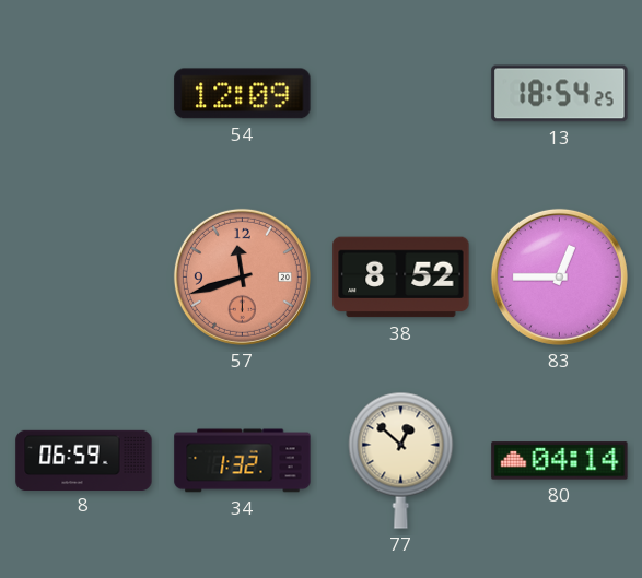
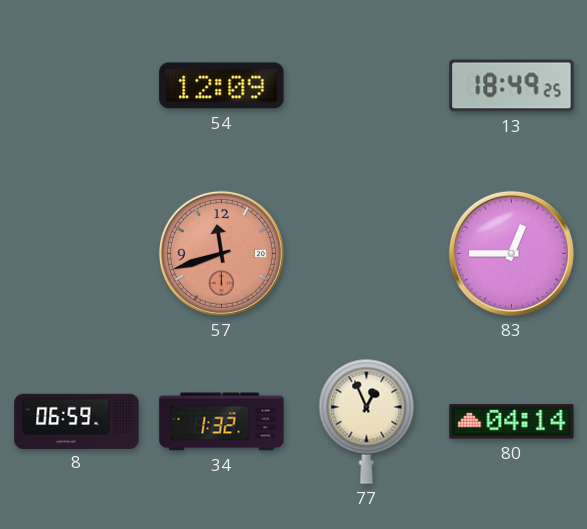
13: 18:54 -> 18:49 (512, 86)
38: 8:52 -> none (401, 278)
77: 12:52 -> 12:56 (367, 421)
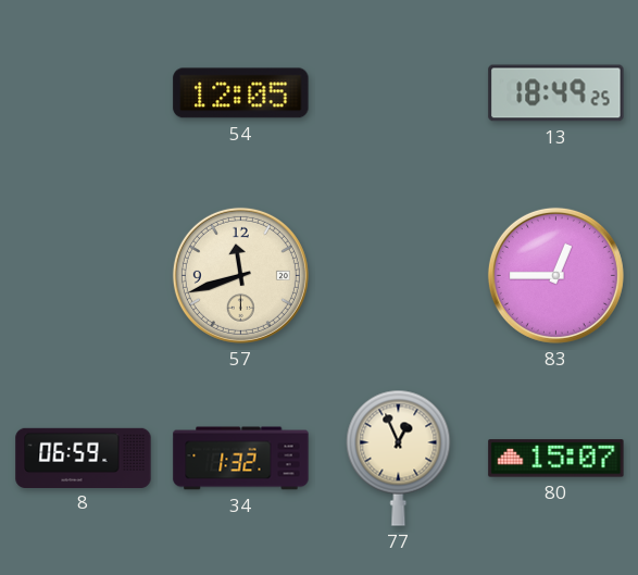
54: 12:09 -> 12:05 (241, 93)
57 dial: salmon -> cream (240, 275)
80: 04:14 -> 15:07 (556, 459)
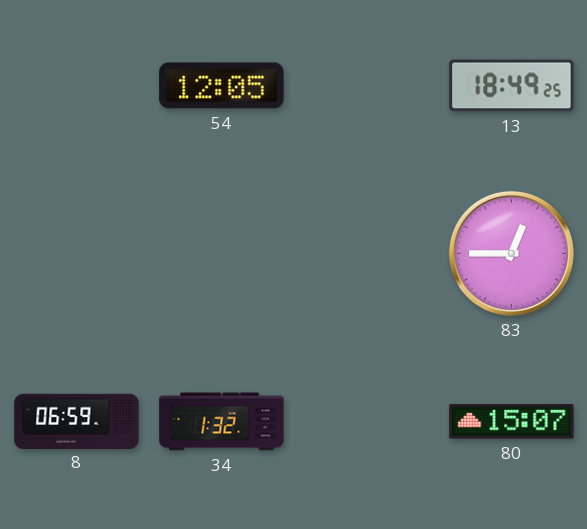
57: 11:42 -> none (240, 275)
77: 12:56 -> none (399, 458)
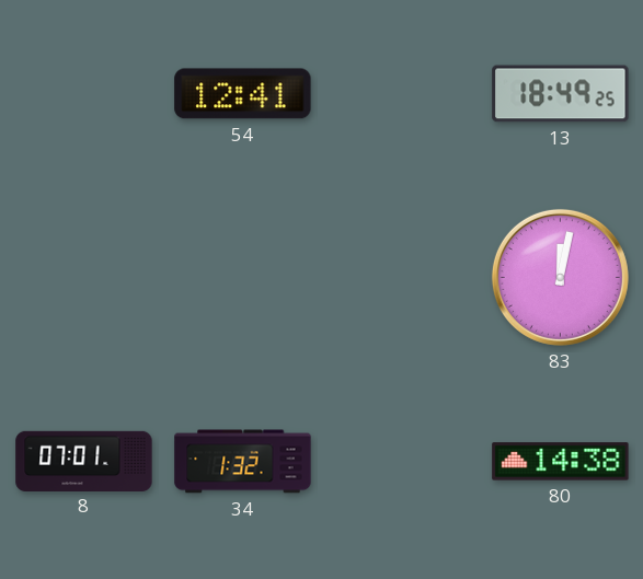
54: 12:05 -> 12:41 (243, 94)
83: 12:45 -> 12:02 (560, 277)
8: 06:59 -> 07:01 (84, 461)
80: 15:07 -> 14:38 (561, 462)
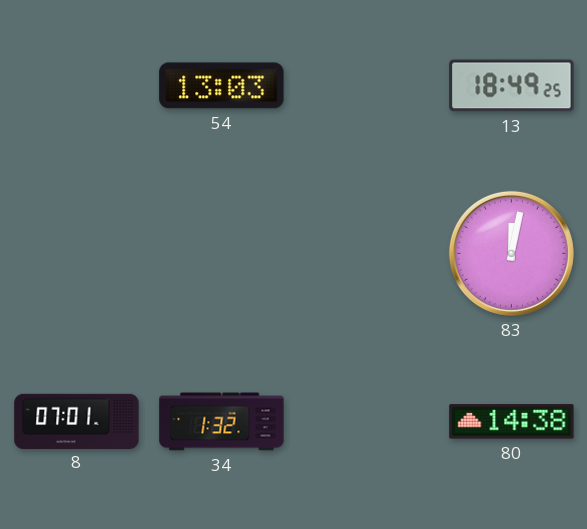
54: 12:41 -> 13:03 (222, 86)
